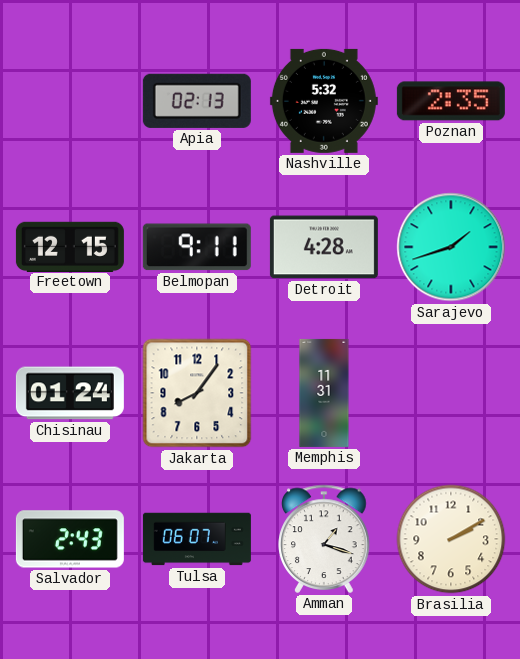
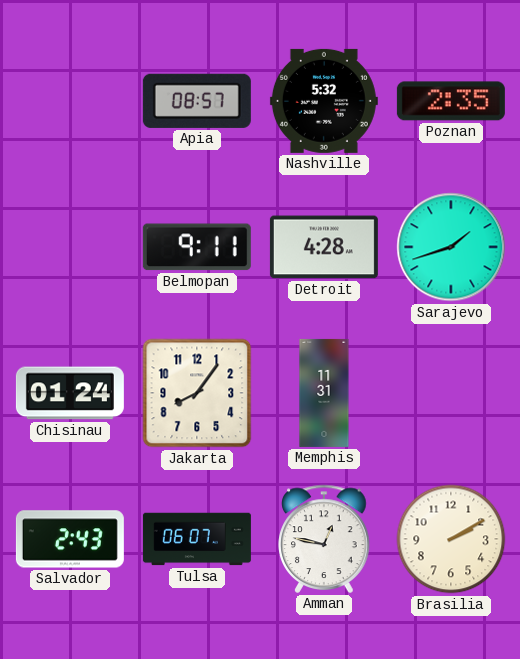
Apia: 02:13 -> 08:57 (197, 101)
Freetown: 12:15 -> none (70, 246)
Amman: 1:18 -> 12:47 (324, 539)
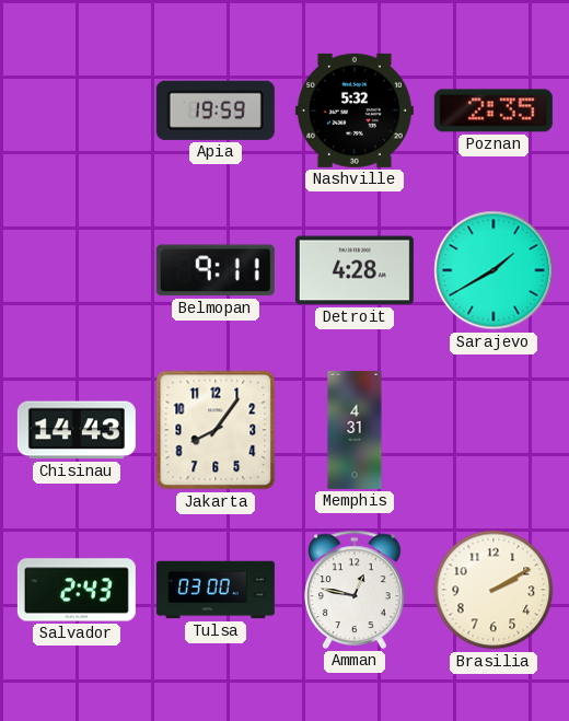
Apia: 08:57 -> 19:59 (216, 111)
Sarajevo: 1:42 -> 1:40 (493, 270)
Chisinau: 01:24 -> 14:43 (77, 430)
Memphis: 11:31 -> 4:31 (355, 430)
Tulsa: 06:07 -> 03:00 (216, 590)
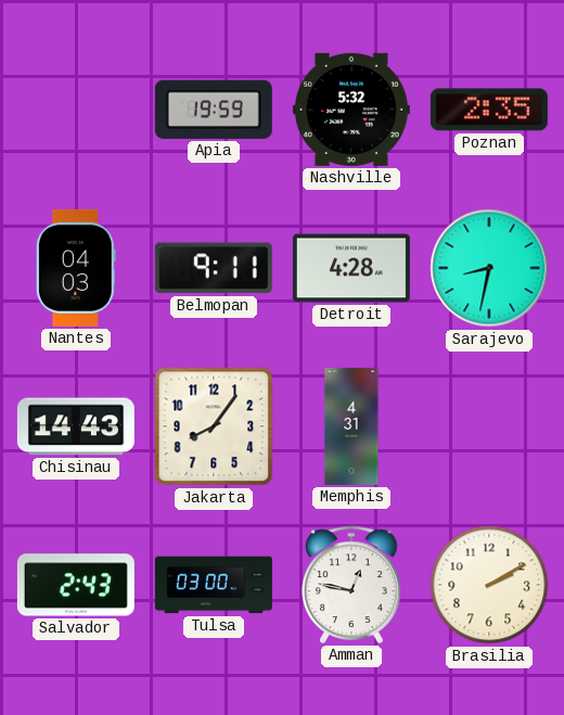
Nantes: none -> 04:03 (76, 268)
Sarajevo: 1:40 -> 8:32 (489, 268)
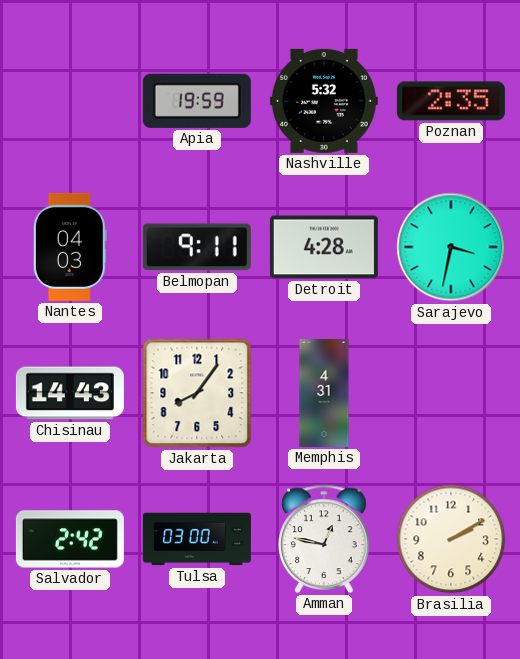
Sarajevo: 8:32 -> 3:32 (451, 247)
Salvador: 2:43 -> 2:42 (70, 539)
